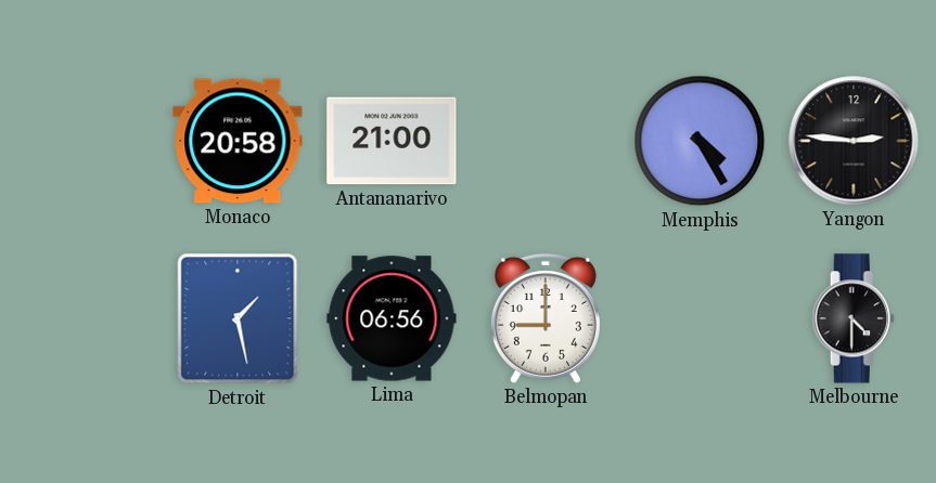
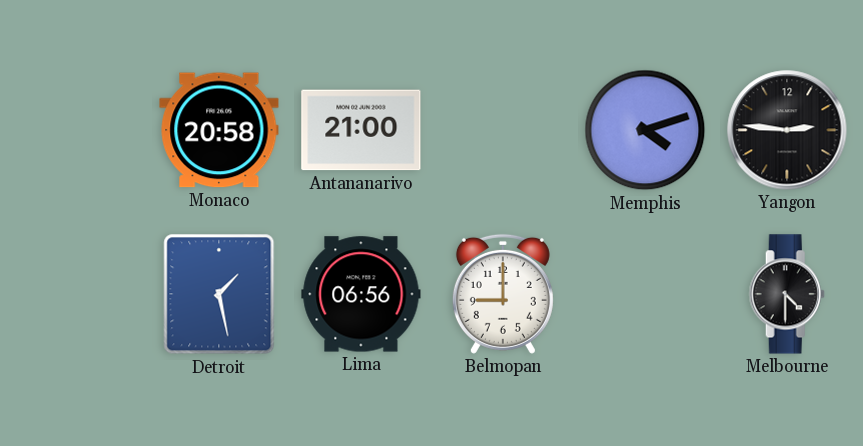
Memphis: 4:25 -> 4:12 (645, 130)
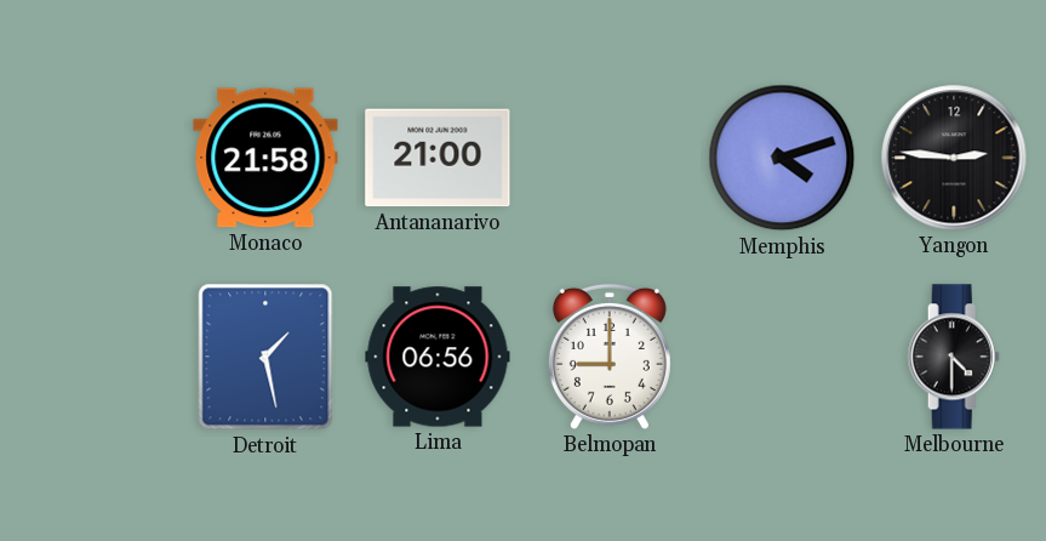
Monaco: 20:58 -> 21:58 (265, 158)
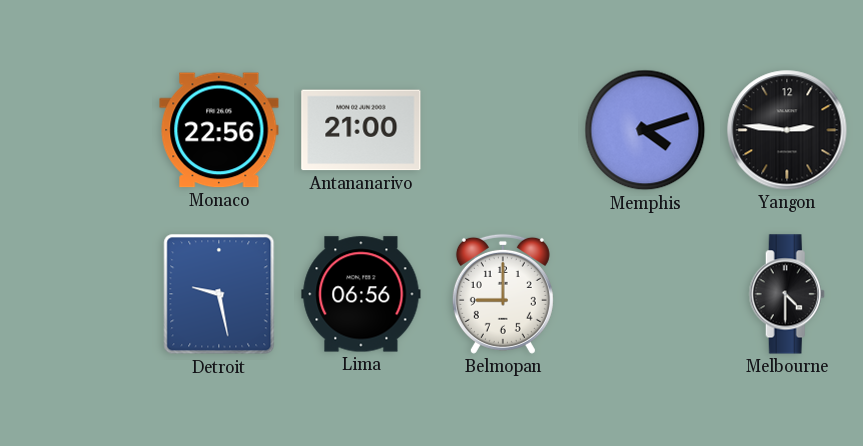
Monaco: 21:58 -> 22:56 (219, 130)
Detroit: 1:28 -> 9:28 (219, 294)
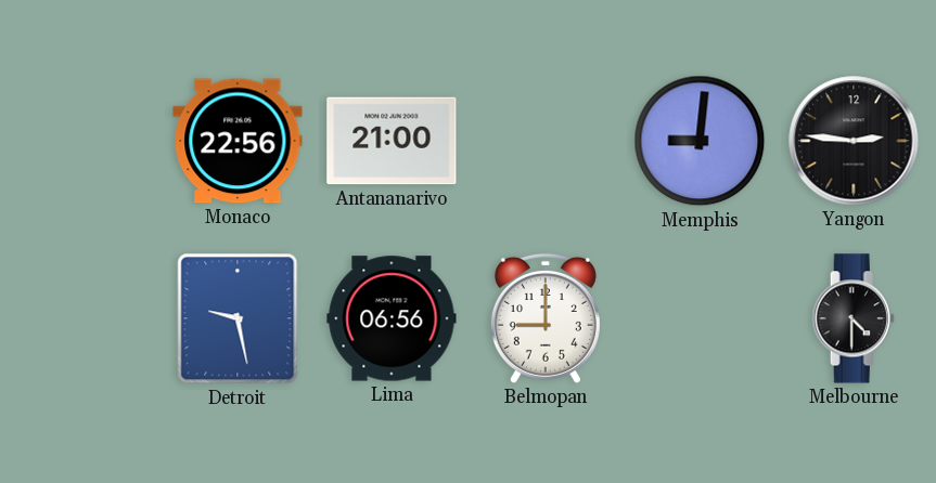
Memphis: 4:12 -> 9:01 (700, 141)
